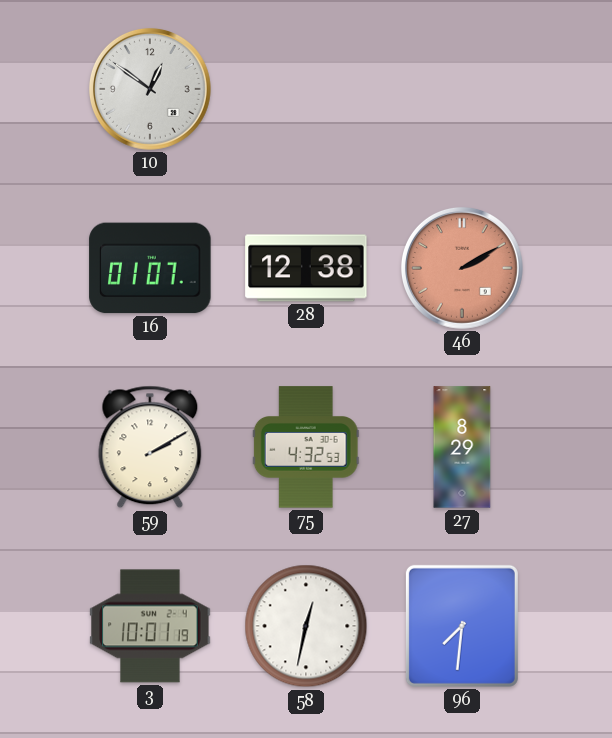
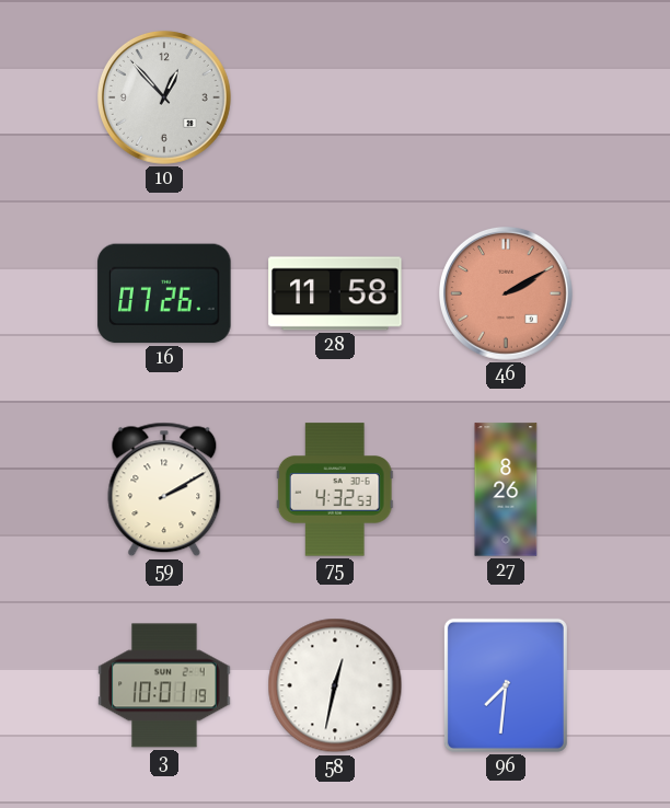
10: 12:51 -> 12:53 (164, 97)
16: 01:07 -> 07:26 (164, 293)
28: 12:38 -> 11:58 (335, 293)
27: 8:29 -> 8:26 (506, 489)
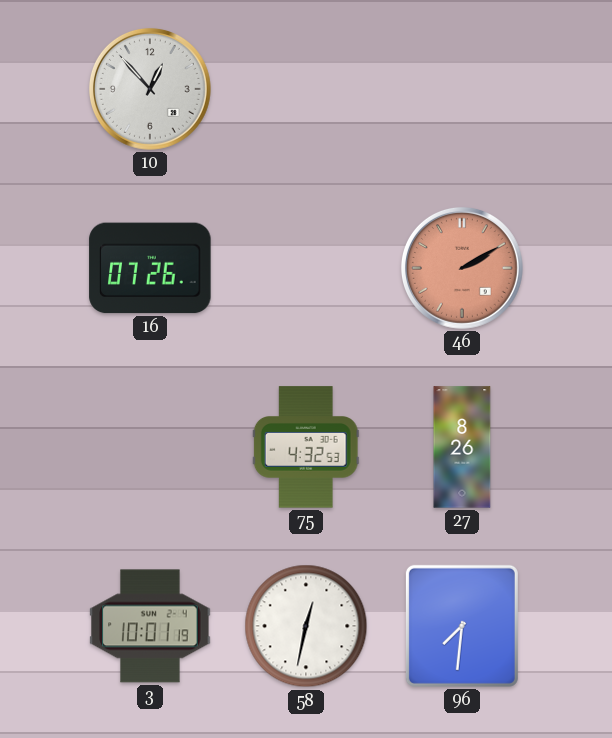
28: 11:58 -> none (335, 293)
59: 2:10 -> none (164, 489)
